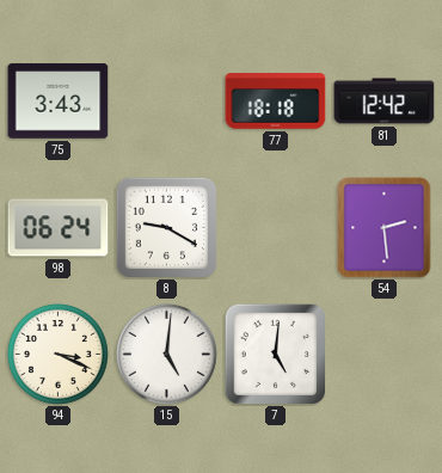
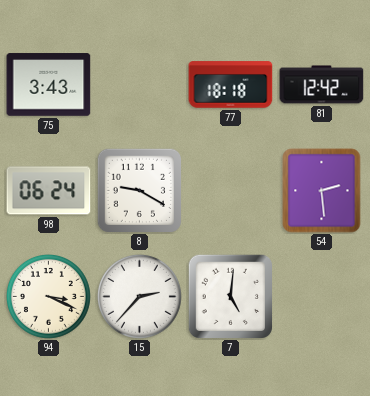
15: 5:01 -> 2:37 (139, 296)
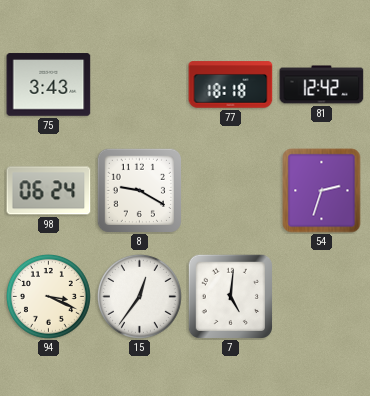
54: 2:29 -> 2:33 (322, 191)
15: 2:37 -> 12:36 (139, 296)
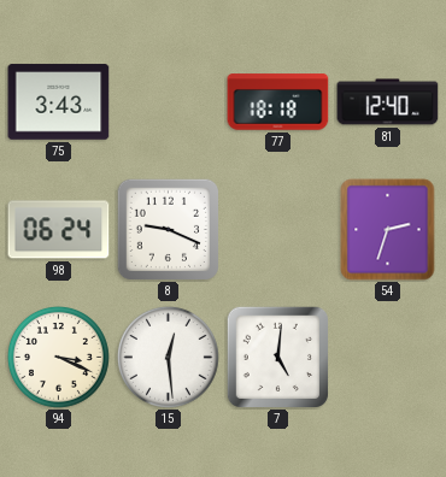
81: 12:42 -> 12:40 (388, 102)
8: 9:20 -> 9:19 (168, 229)
15: 12:36 -> 12:29 (168, 357)
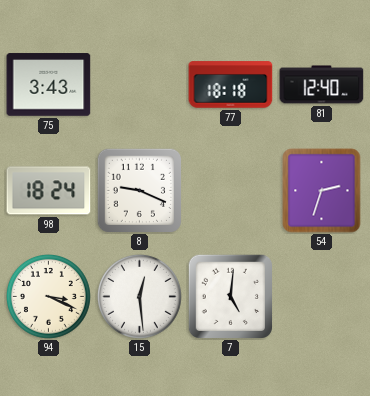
98: 06:24 -> 18:24 (49, 191)
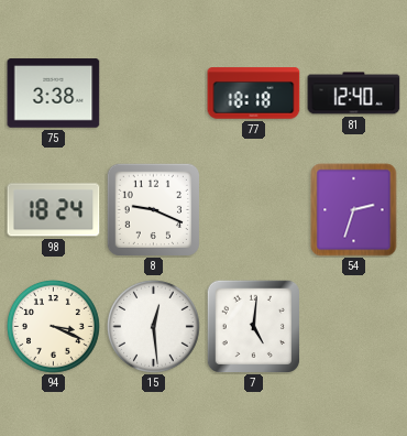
75: 3:43 -> 3:38 (54, 94)
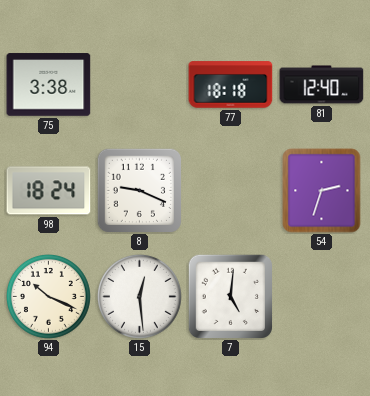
94: 3:19 -> 10:19 (48, 296)
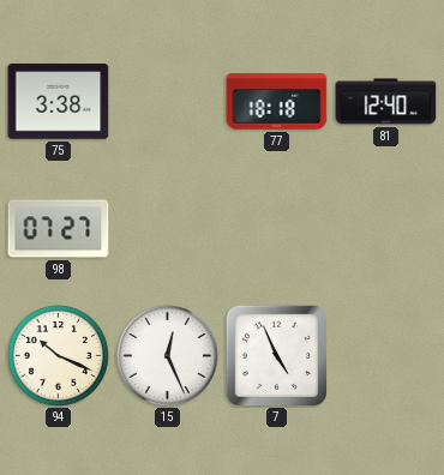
98: 18:24 -> 07:27 (59, 229)
8: 9:19 -> none (139, 190)
54: 2:33 -> none (322, 191)
15: 12:29 -> 12:26 (167, 355)
7: 5:01 -> 4:56 (276, 355)
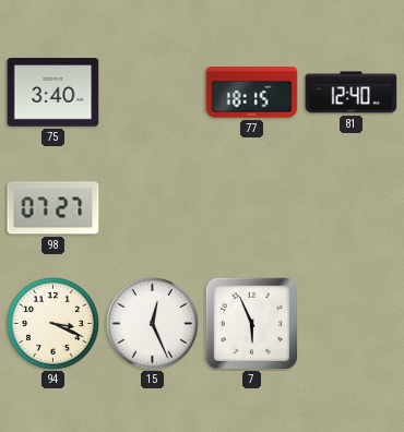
75: 3:38 -> 3:40 (54, 93)
77: 18:18 -> 18:15 (252, 93)
94: 10:19 -> 3:19 (52, 323)
7: 4:56 -> 5:56 (251, 323)
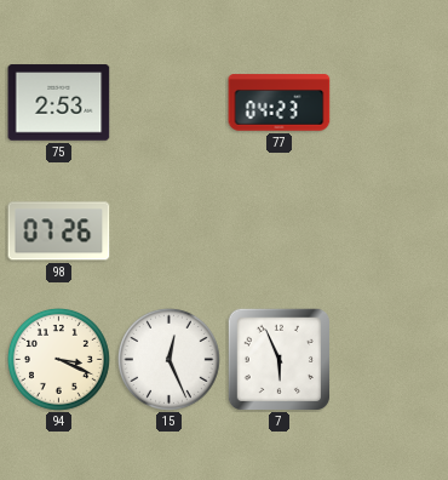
75: 3:40 -> 2:53 (59, 103)
77: 18:15 -> 04:23 (280, 103)
81: 12:40 -> none (352, 93)
98: 07:27 -> 07:26 (59, 232)
